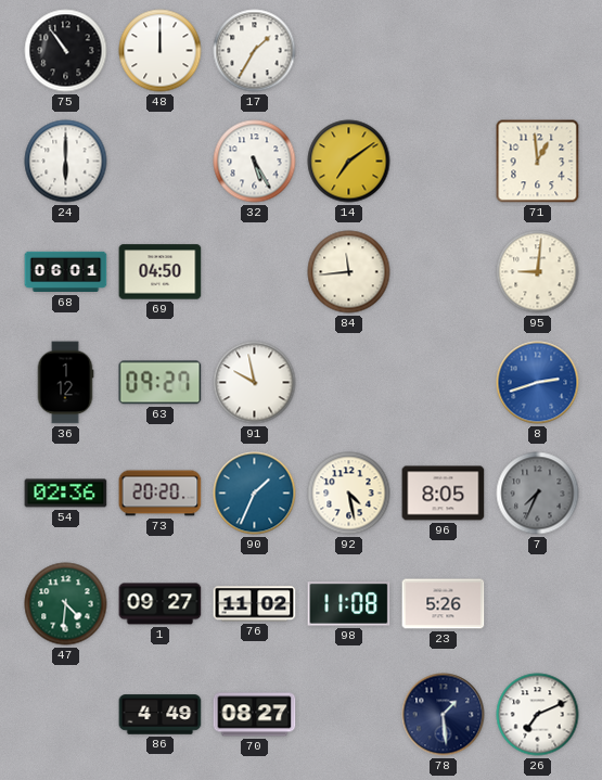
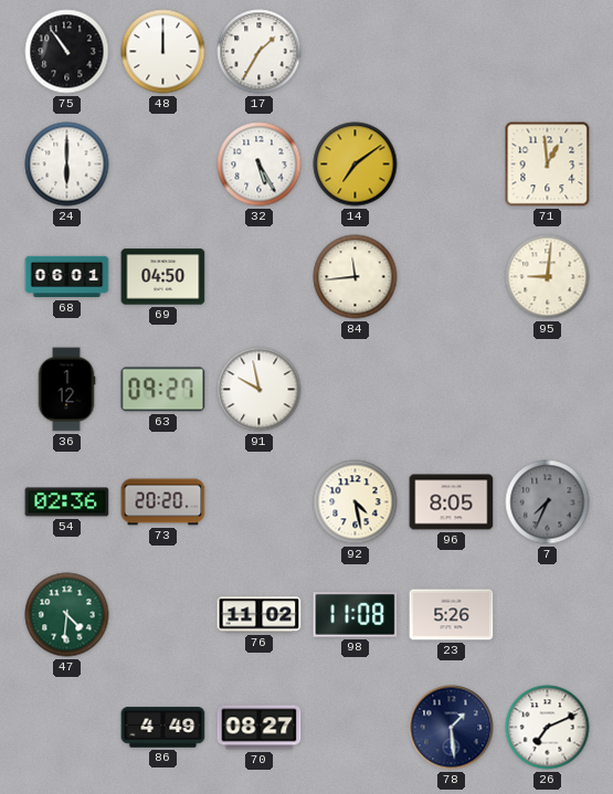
8: 2:42 -> none (538, 383)
90: 1:34 -> none (255, 494)
1: 09:27 -> none (161, 604)
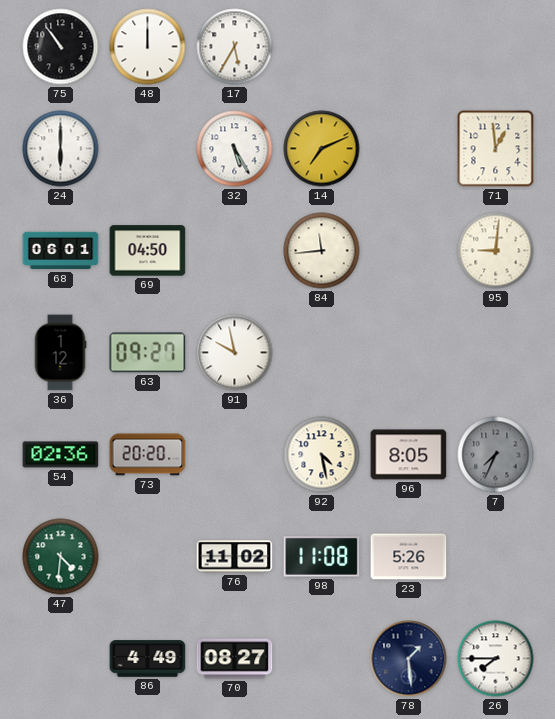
17: 1:35 -> 5:35 (235, 47)
14: 7:09 -> 7:11 (322, 149)
26: 7:11 -> 7:45 (496, 659)
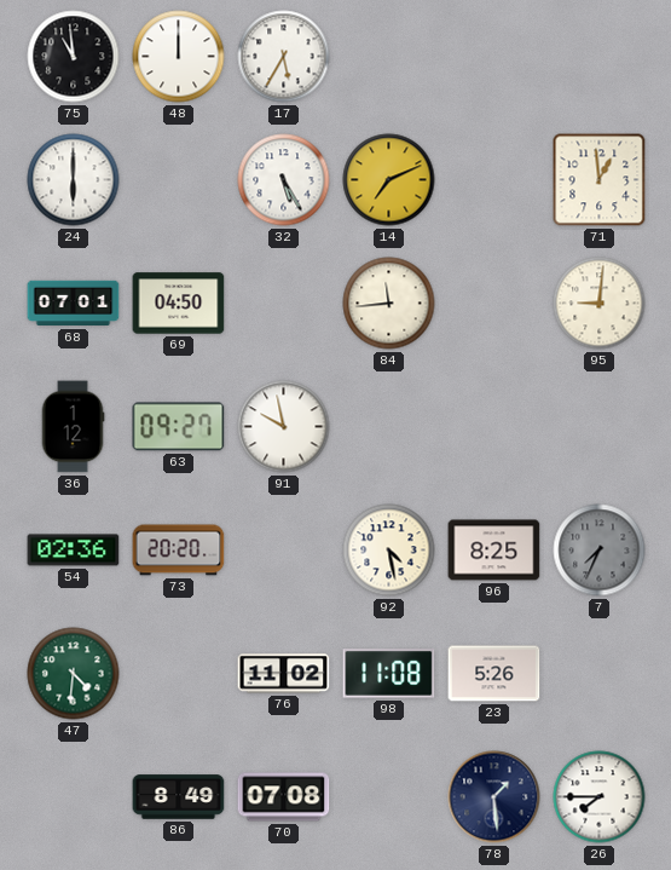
75: 10:54 -> 10:59 (74, 57)
68: 06:01 -> 07:01 (74, 304)
96: 8:05 -> 8:25 (494, 551)
86: 4:49 -> 8:49 (179, 797)
70: 08:27 -> 07:08 (284, 797)
